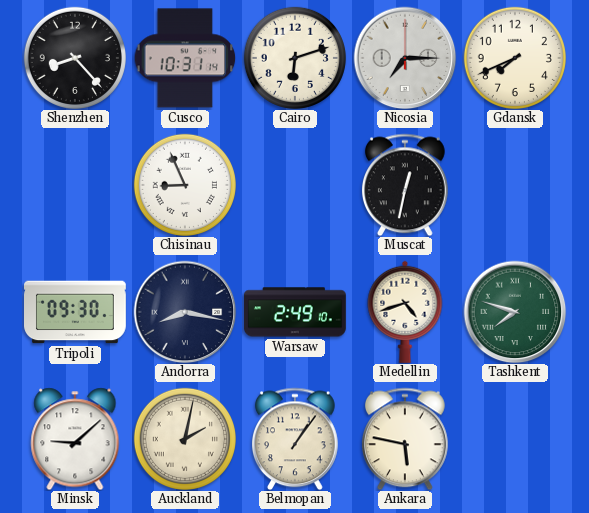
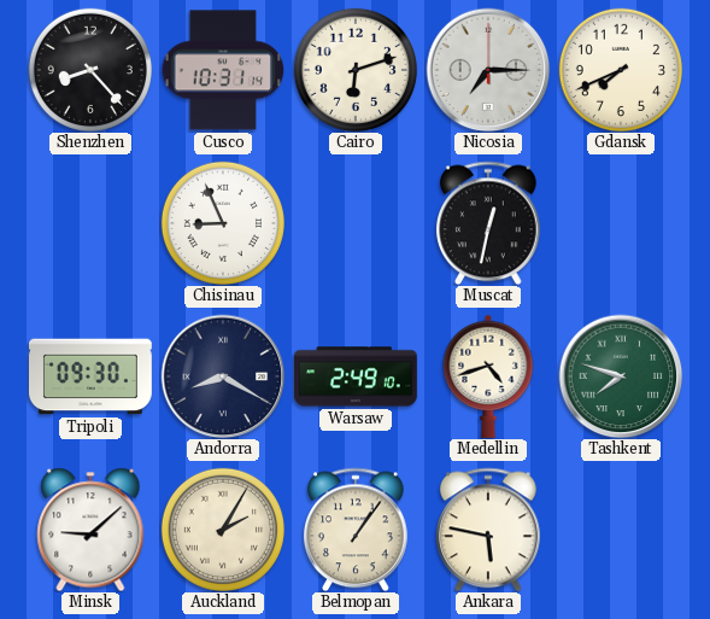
Andorra: 8:17 -> 8:20 (223, 376)
Auckland: 2:02 -> 2:05 (223, 530)
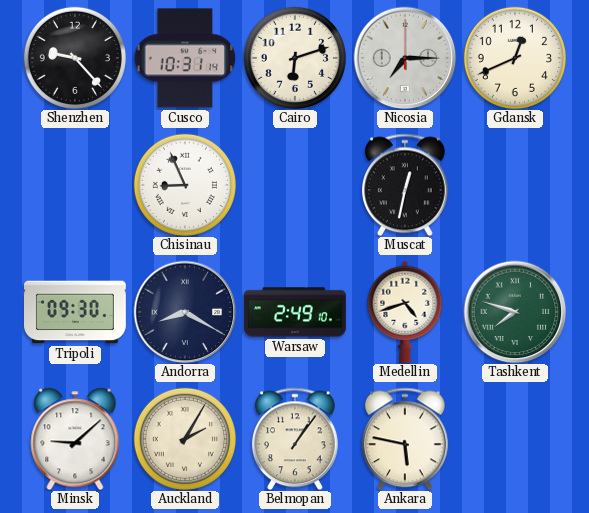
Shenzhen: 8:23 -> 9:23 (75, 58)
Gdansk: 7:41 -> 12:41 (515, 58)
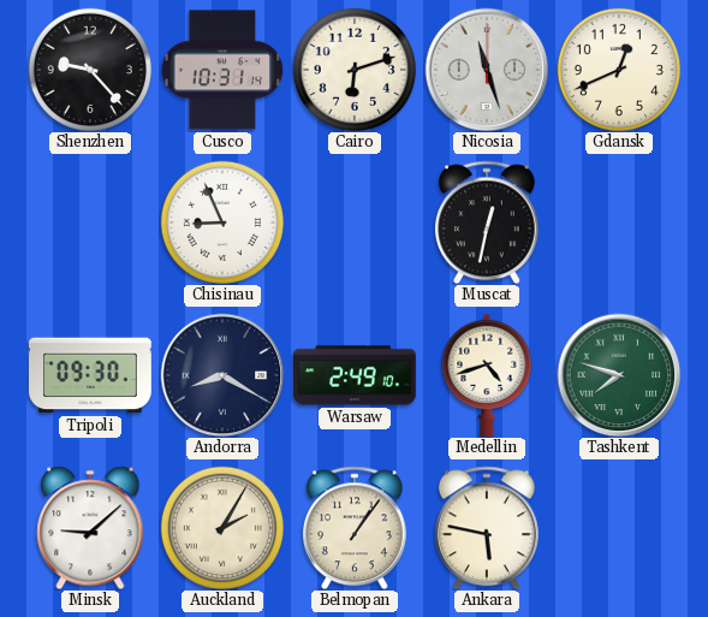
Nicosia: 7:15 -> 11:27 (487, 70)
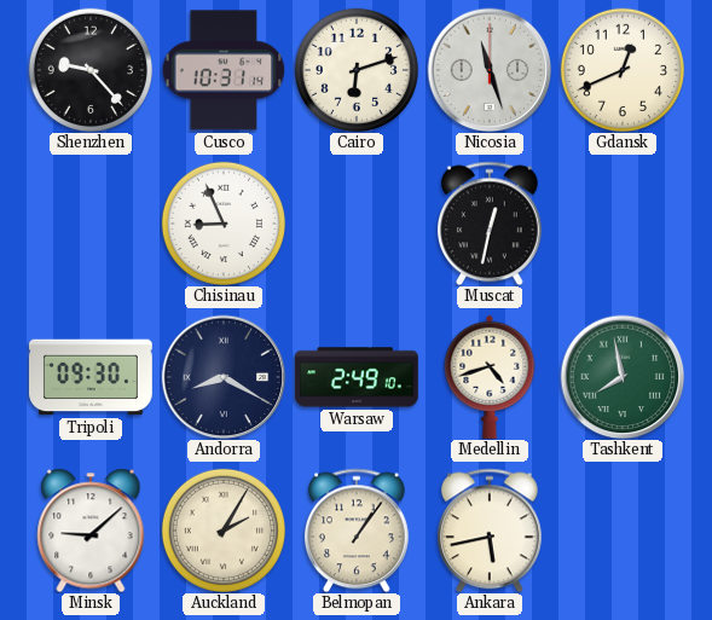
Tashkent: 7:48 -> 7:58 (623, 377)
Ankara: 5:47 -> 5:43 (490, 531)
